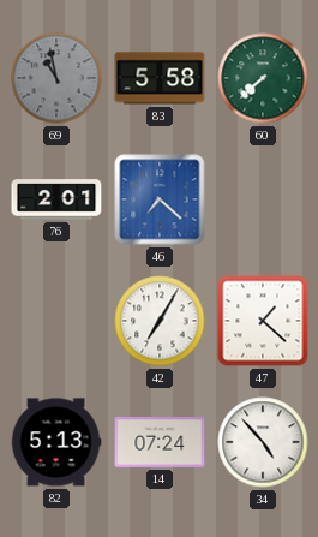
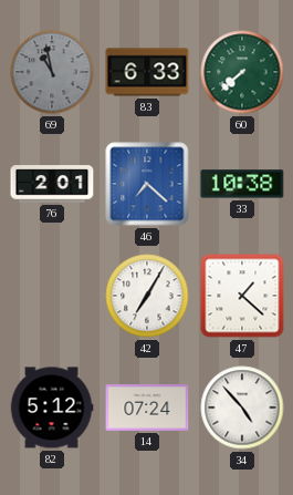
83: 5:58 -> 6:33 (147, 72)
33: none -> 10:38 (242, 184)
82: 5:13 -> 5:12 (52, 408)
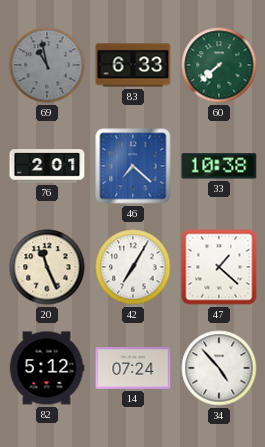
20: none -> 11:26 (47, 267)
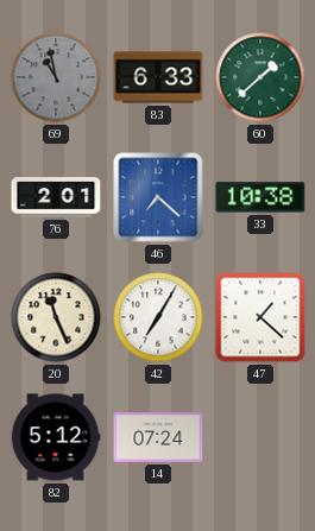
60: 7:38 -> 1:38 (260, 77)
34: 4:53 -> none (219, 368)
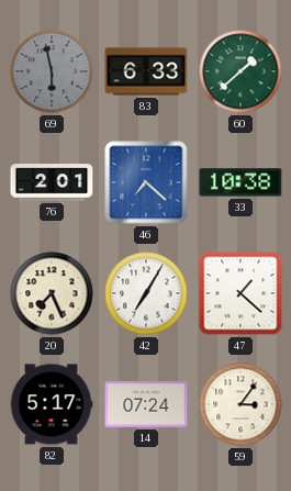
69: 10:58 -> 5:58 (52, 71)
20: 11:26 -> 7:26 (52, 293)
82: 5:12 -> 5:17 (52, 404)
59: none -> 3:06 (240, 404)
